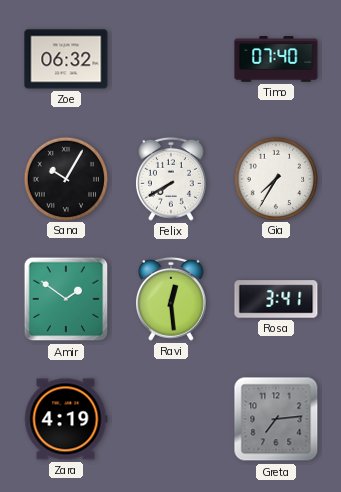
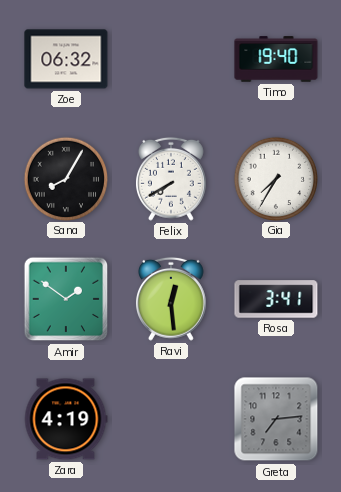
Timo: 07:40 -> 19:40 (276, 59)
Sana: 10:05 -> 8:05 (65, 178)
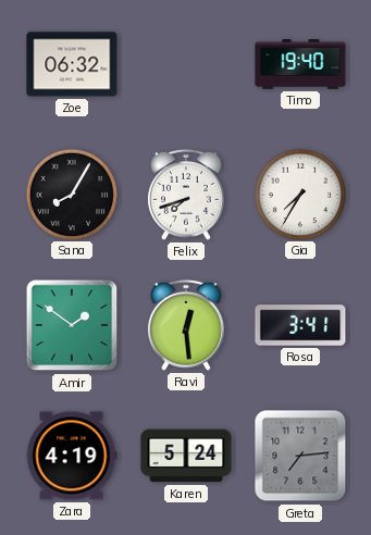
Felix: 7:40 -> 7:42 (186, 195)
Karen: none -> 5:24 (186, 456)
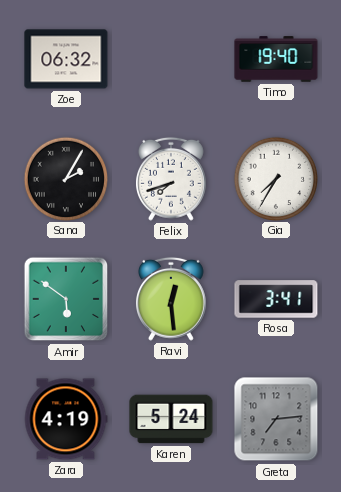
Sana: 8:05 -> 2:05 (65, 178)
Amir: 1:51 -> 5:51 (66, 299)
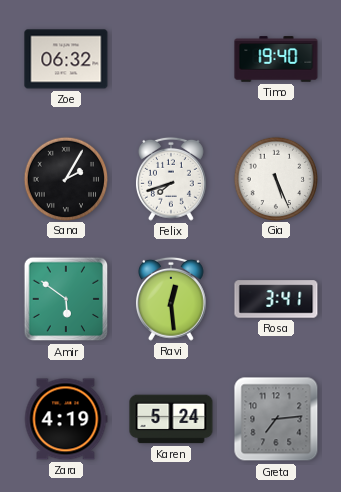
Gia: 7:35 -> 5:26 (275, 178)
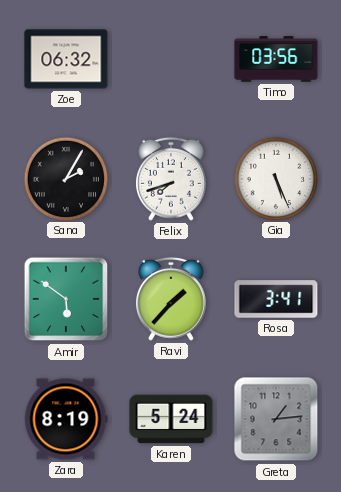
Timo: 19:40 -> 03:56 (276, 59)
Ravi: 12:29 -> 1:37 (171, 299)
Zara: 4:19 -> 8:19 (66, 419)
Greta: 7:14 -> 1:14 (276, 419)
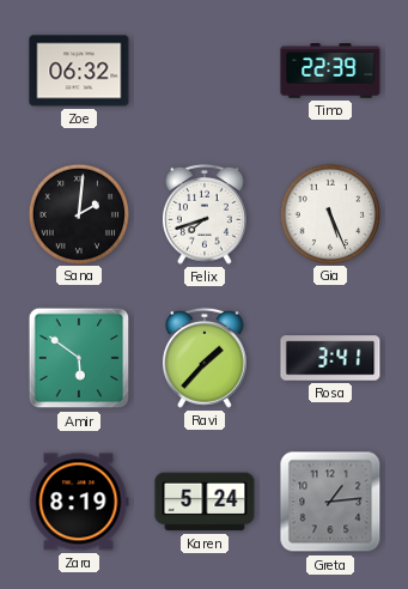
Timo: 03:56 -> 22:39 (330, 71)
Sana: 2:05 -> 2:01 (78, 213)
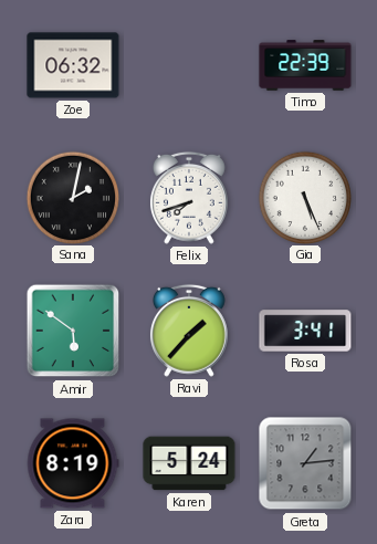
Sana: 2:01 -> 2:02 (72, 197)
